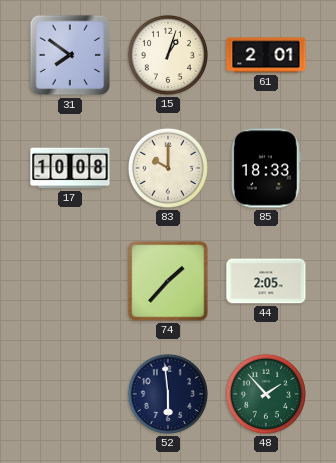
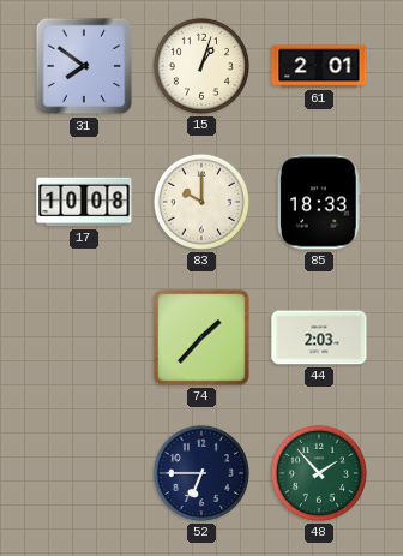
44: 2:05 -> 2:03 (319, 337)
52: 5:59 -> 6:45 (201, 473)
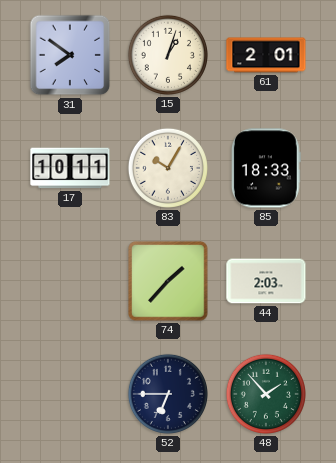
17: 10:08 -> 10:11 (70, 168)
83: 10:00 -> 10:05 (168, 168)
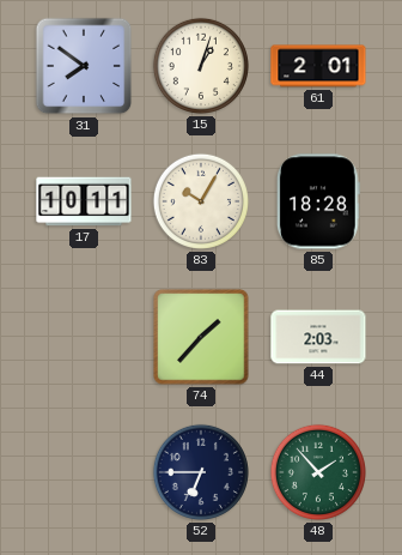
85: 18:33 -> 18:28 (318, 201)
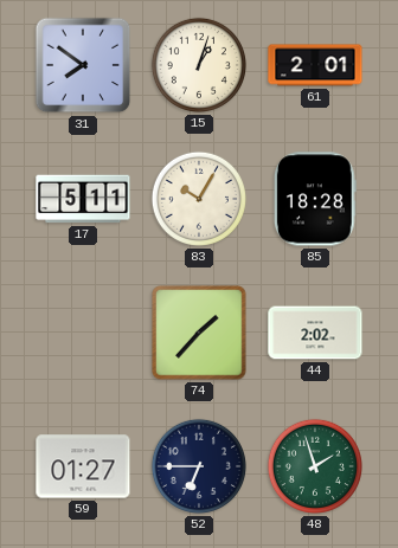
17: 10:11 -> 5:11 (83, 199)
44: 2:03 -> 2:02 (315, 333)
59: none -> 01:27 (83, 466)
48: 1:53 -> 1:57 (315, 466)
